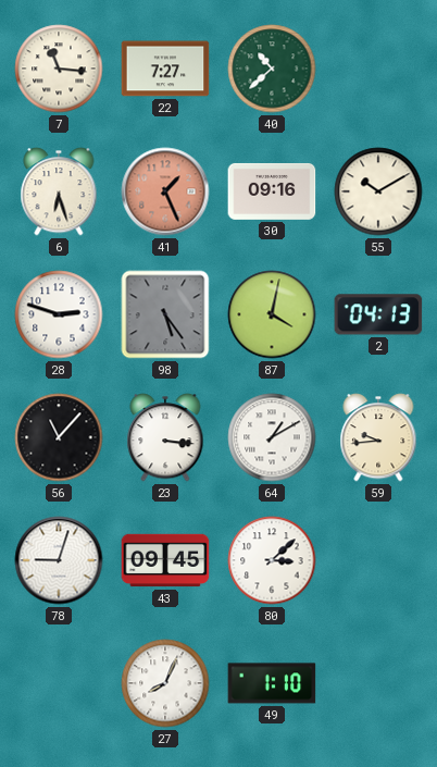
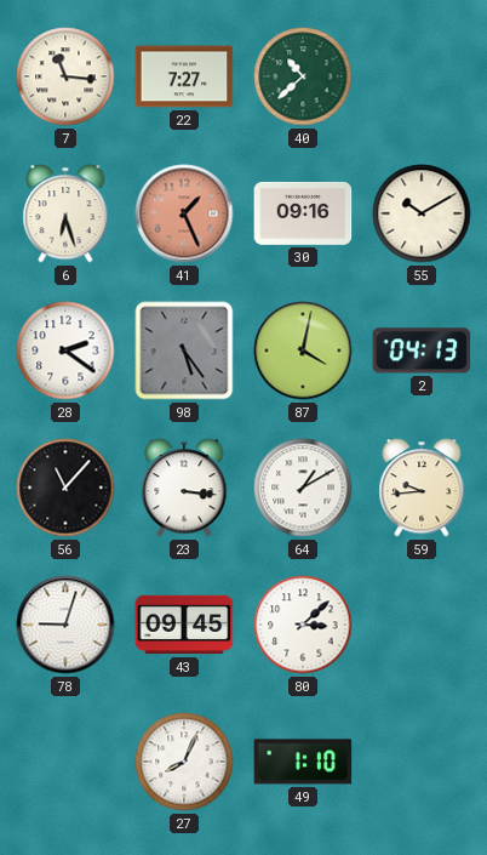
28: 2:48 -> 2:21 (65, 350)
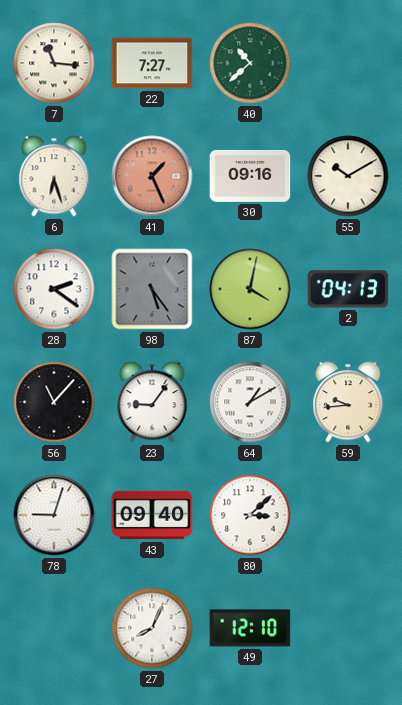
23: 3:16 -> 9:06 (152, 402)
43: 09:45 -> 09:40 (152, 515)
49: 1:10 -> 12:10 (250, 628)
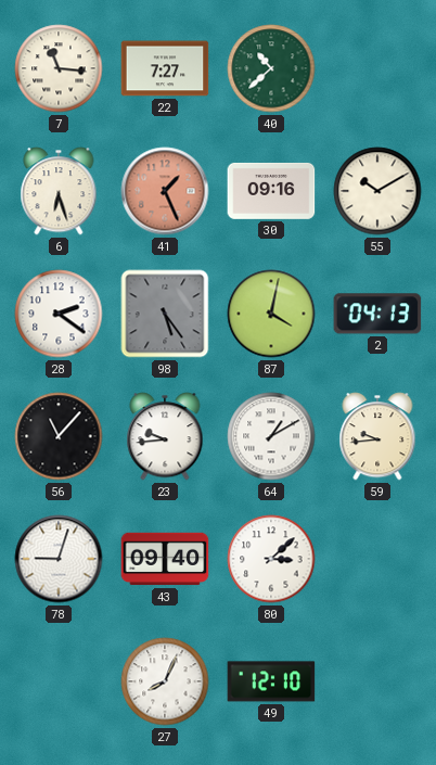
23: 9:06 -> 9:44 (165, 436)
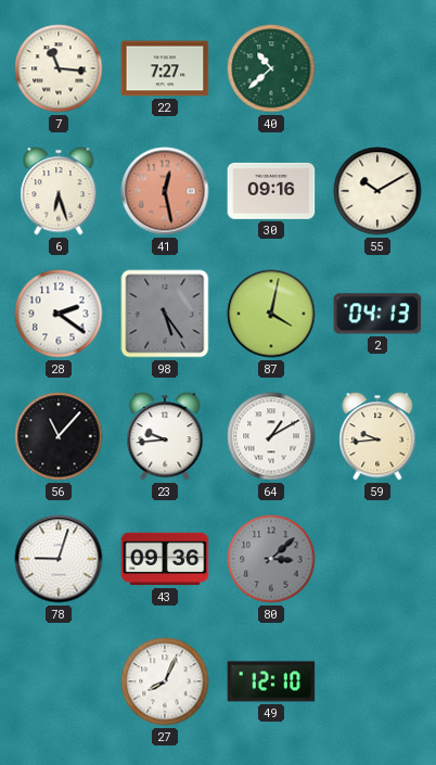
41: 1:26 -> 12:28 (165, 191)
43: 09:40 -> 09:36 (165, 559)
80 dial: white -> grey (271, 559)
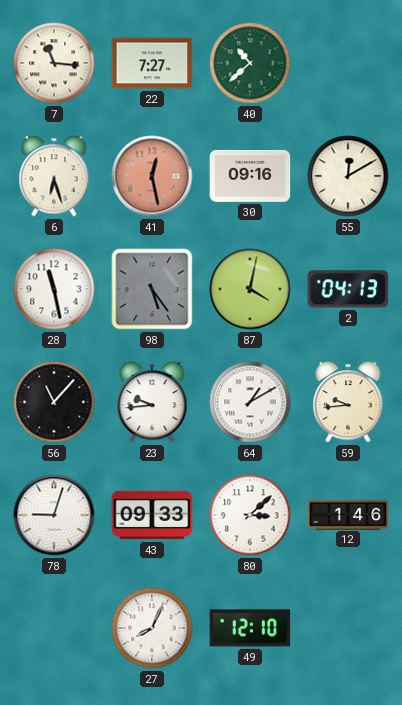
55: 10:10 -> 12:10 (348, 176)
28: 2:21 -> 11:28 (54, 289)
43: 09:36 -> 09:33 (152, 515)
80 dial: grey -> white (250, 515)
12: none -> 1:46 (348, 514)
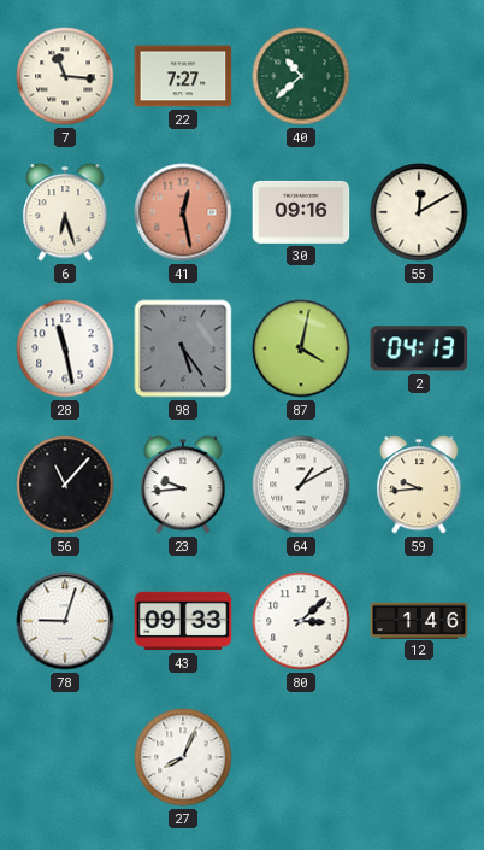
49: 12:10 -> none (250, 628)
